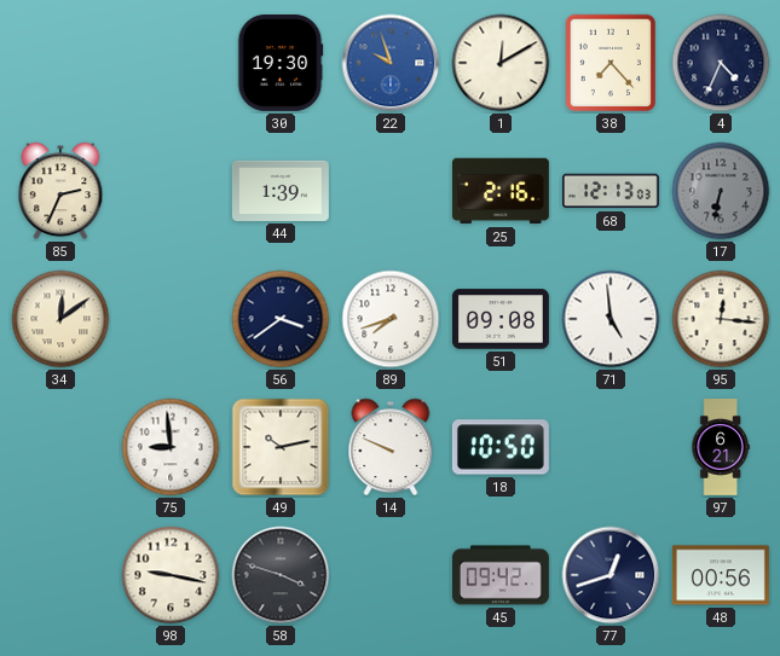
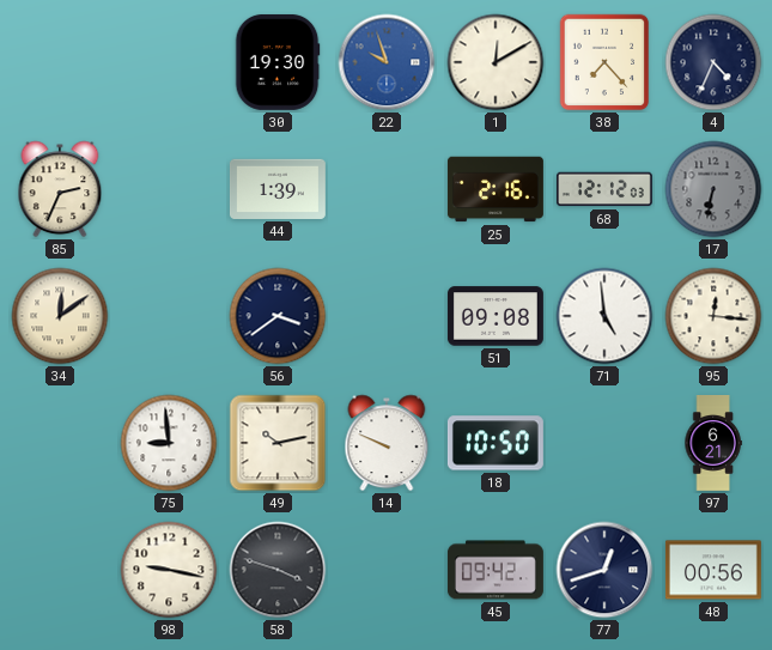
68: 12:13 -> 12:12 (604, 189)
89: 7:42 -> none (391, 319)
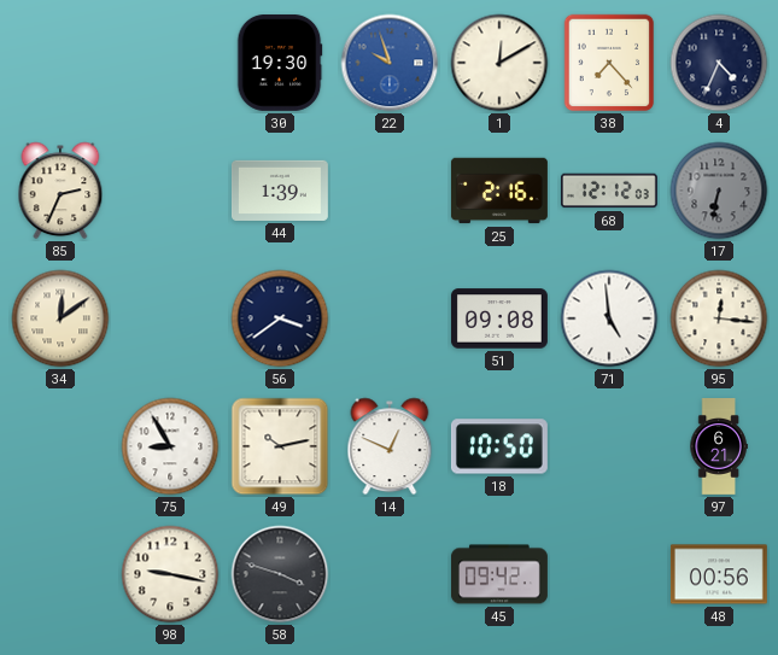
75: 8:59 -> 8:55 (170, 446)
14: 9:49 -> 12:49 (390, 446)
77: 12:42 -> none (604, 570)
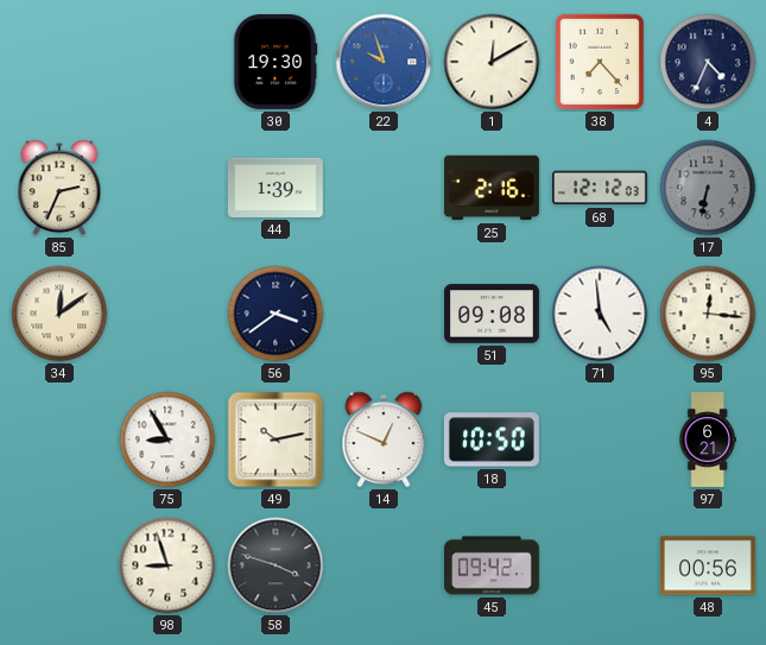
98: 9:17 -> 8:57 (167, 565)
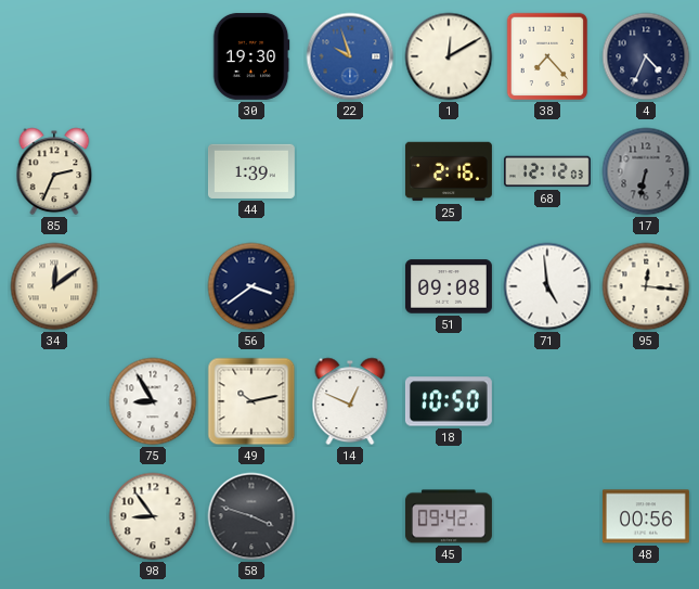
97: 6:21 -> none (708, 441)
98: 8:57 -> 8:54 (153, 516)
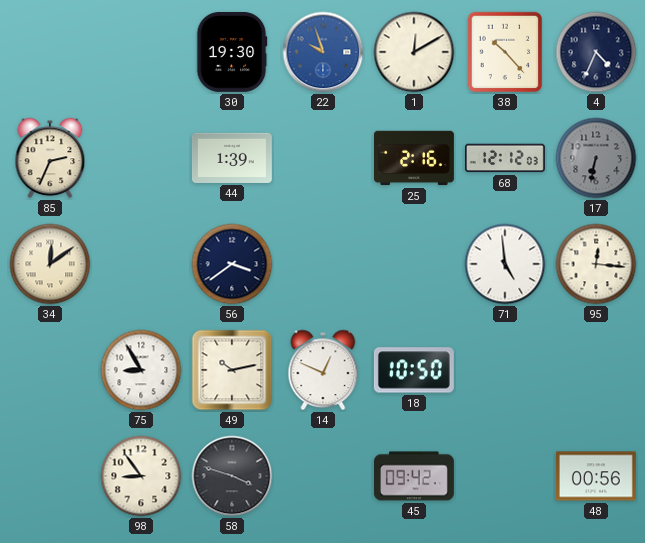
38: 7:23 -> 10:23 (505, 52)
51: 09:08 -> none (449, 286)
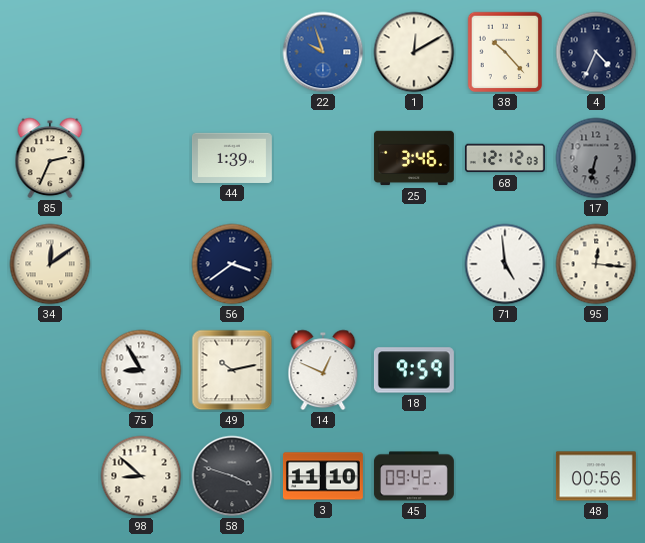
30: 19:30 -> none (232, 52)
25: 2:16 -> 3:46 (414, 158)
18: 10:50 -> 9:59 (414, 370)
98: 8:54 -> 8:52 (141, 476)
3: none -> 11:10 (323, 476)
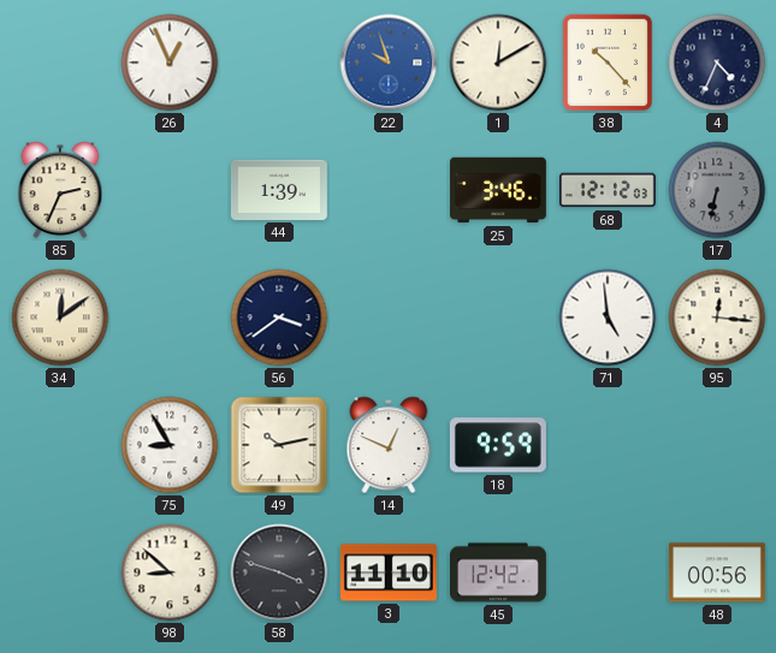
26: none -> 12:56 (170, 63)
45: 09:42 -> 12:42 (498, 572)
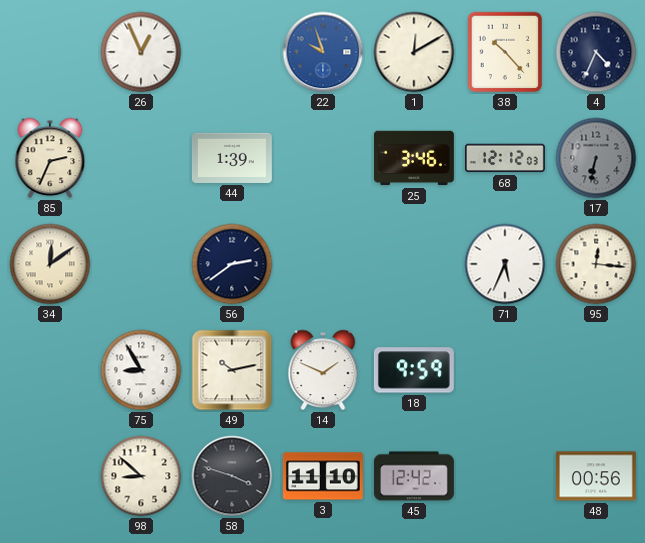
56: 3:39 -> 2:39 (232, 264)
71: 4:59 -> 5:34 (505, 264)
14: 12:49 -> 1:49 (323, 370)
